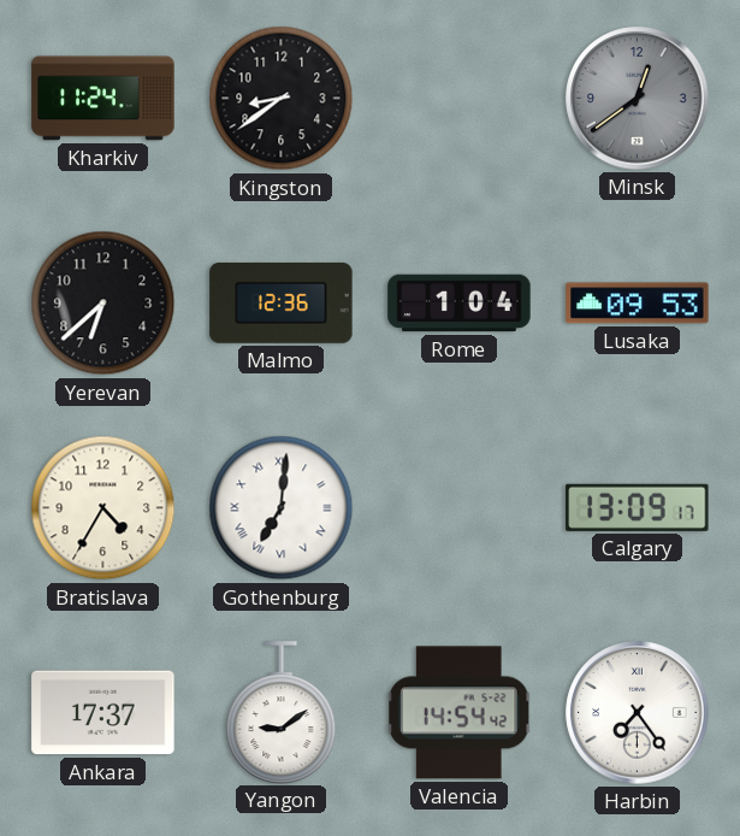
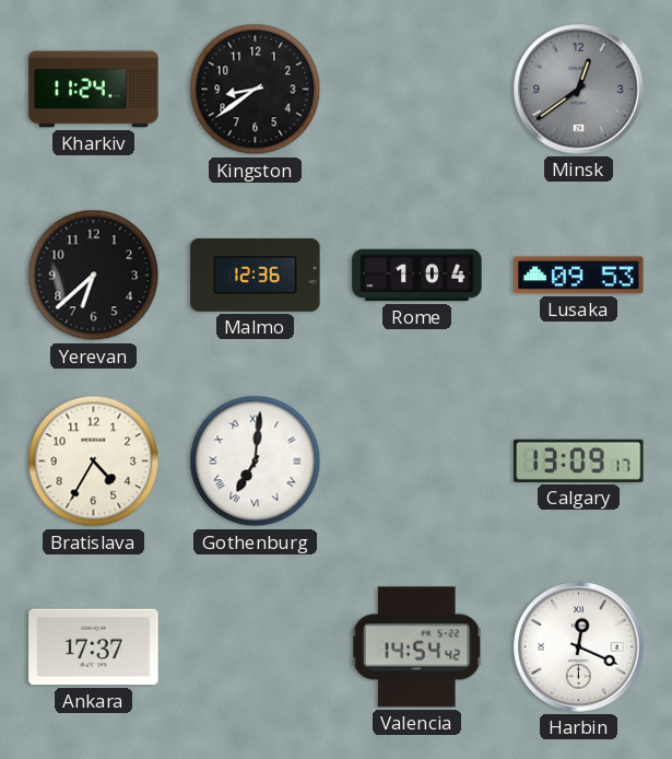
Yangon: 9:09 -> none (282, 712)
Harbin: 7:24 -> 12:19 (579, 647)
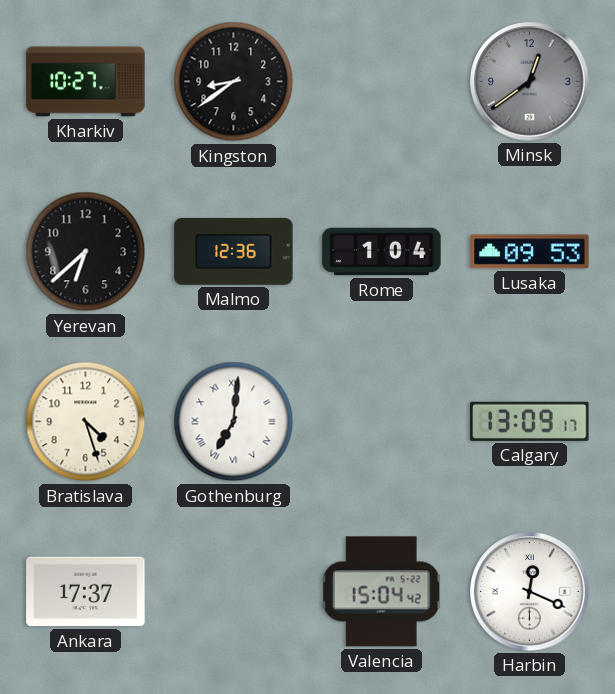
Kharkiv: 11:24 -> 10:27 (86, 82)
Bratislava: 4:35 -> 4:27 (86, 422)
Valencia: 14:54 -> 15:04 (382, 592)
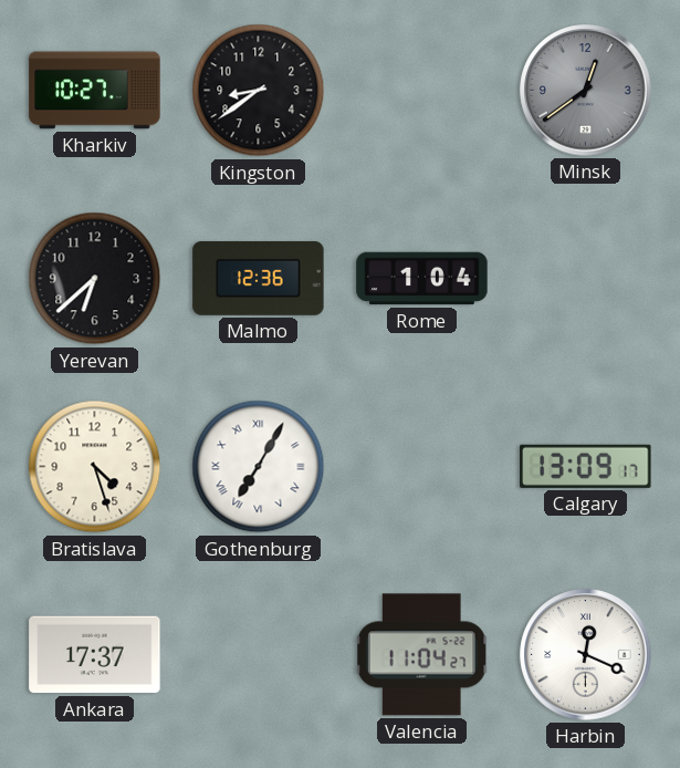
Lusaka: 09:53 -> none (530, 252)
Gothenburg: 7:01 -> 7:05 (259, 467)
Valencia: 15:04 -> 11:04 (422, 655)
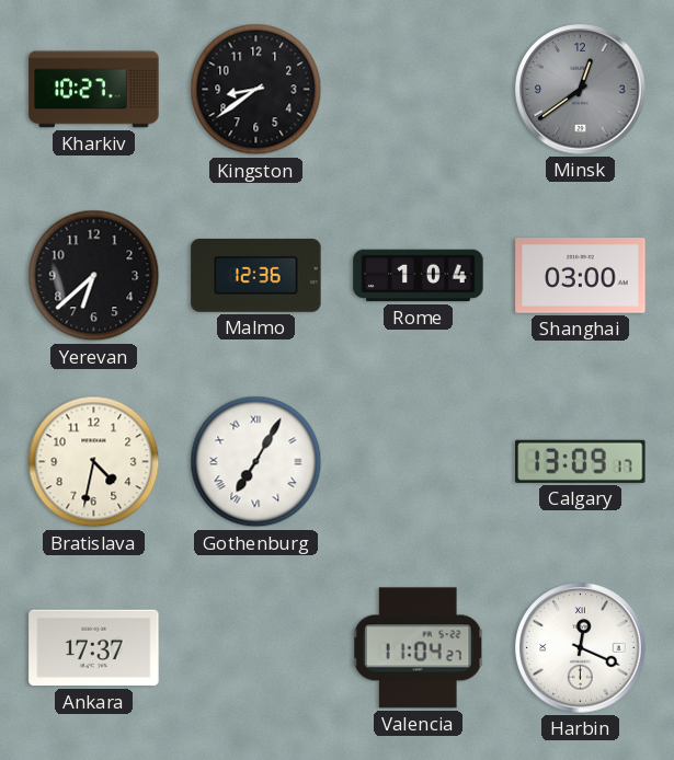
Shanghai: none -> 03:00 (581, 276)
Bratislava: 4:27 -> 4:32 (94, 462)
